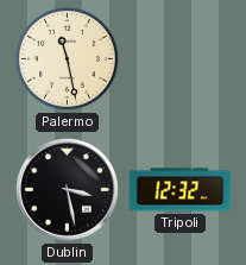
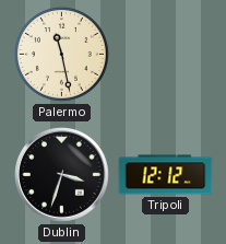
Dublin: 3:28 -> 3:33 (62, 175)
Tripoli: 12:32 -> 12:12 (166, 175)
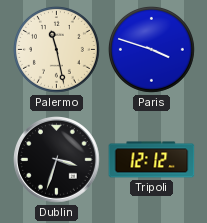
Paris: none -> 3:48 (151, 49)
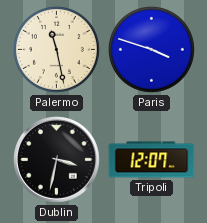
Dublin: 3:33 -> 3:32 (57, 160)
Tripoli: 12:12 -> 12:07 (152, 160)
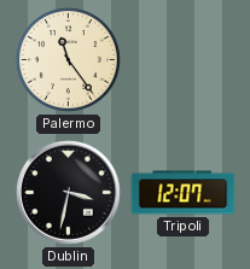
Palermo: 11:28 -> 11:24 (68, 59)
Paris: 3:48 -> none (151, 49)
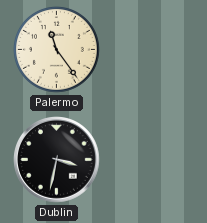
Tripoli: 12:07 -> none (184, 193)
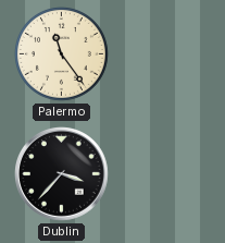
Dublin: 3:32 -> 3:37 (62, 174)
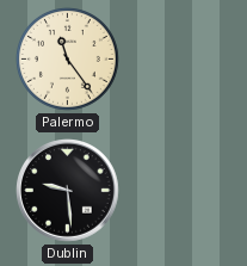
Dublin: 3:37 -> 9:29 (68, 191)
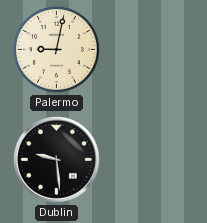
Palermo: 11:24 -> 9:02 (56, 49)
